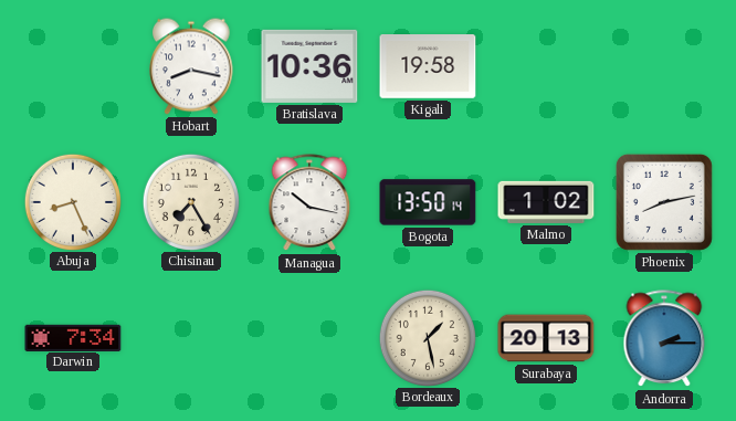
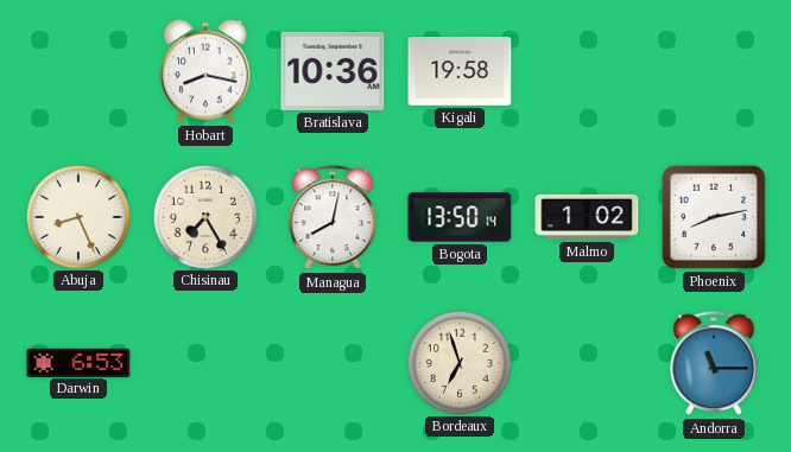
Managua: 10:17 -> 8:02 (333, 218)
Darwin: 7:34 -> 6:53 (78, 362)
Bordeaux: 1:28 -> 6:57 (458, 362)
Surabaya: 20:13 -> none (546, 338)
Andorra: 2:15 -> 11:15 (714, 364)
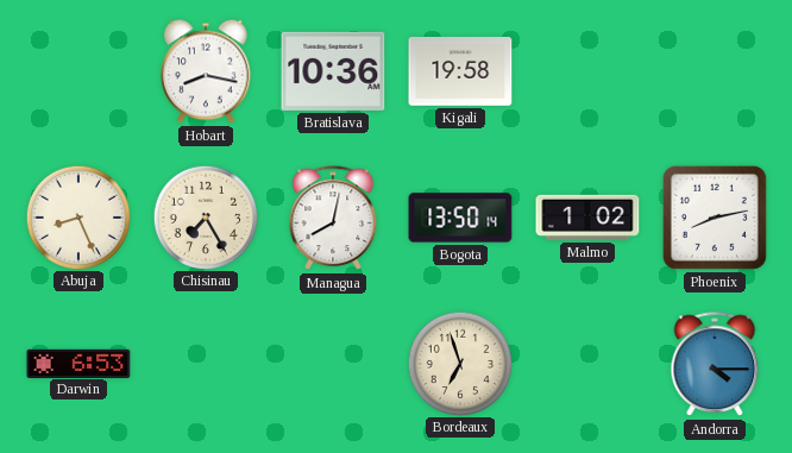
Andorra: 11:15 -> 4:15 (715, 365)
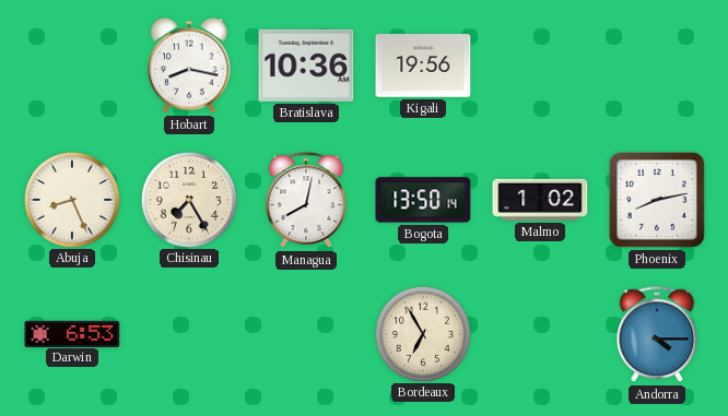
Kigali: 19:58 -> 19:56 (423, 67)
Bordeaux: 6:57 -> 6:55 (422, 333)
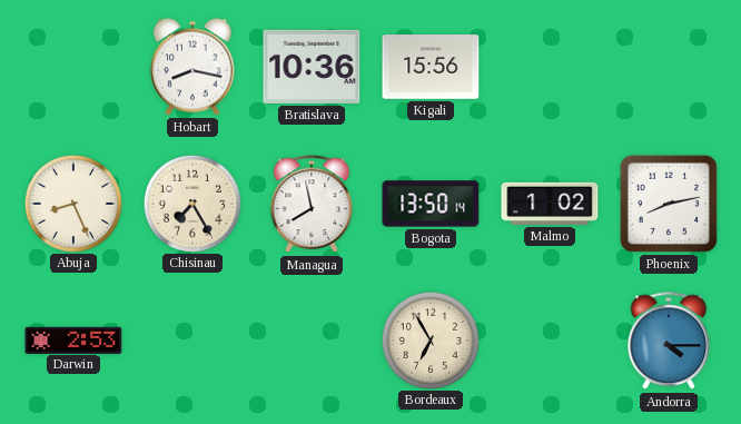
Kigali: 19:56 -> 15:56 (431, 68)
Managua: 8:02 -> 7:58 (312, 205)
Darwin: 6:53 -> 2:53 (73, 339)
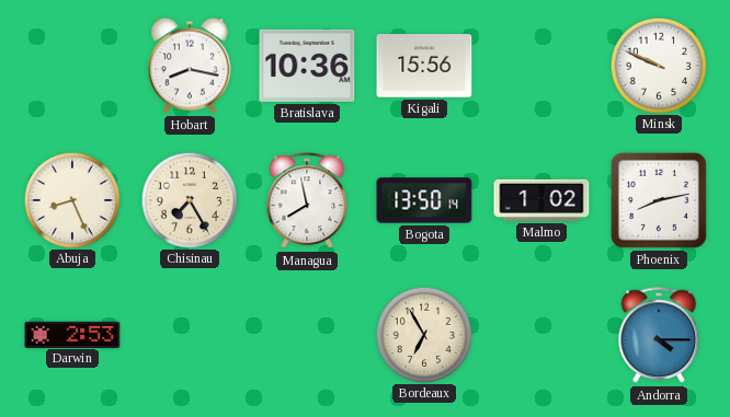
Minsk: none -> 9:49 (658, 65)
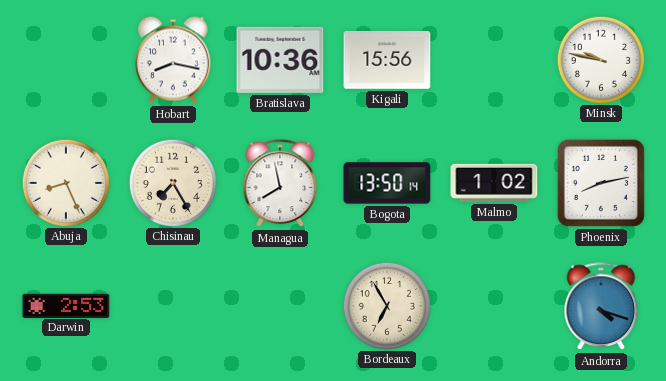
Minsk: 9:49 -> 9:47 (600, 59)
Andorra: 4:15 -> 4:18 (601, 307)
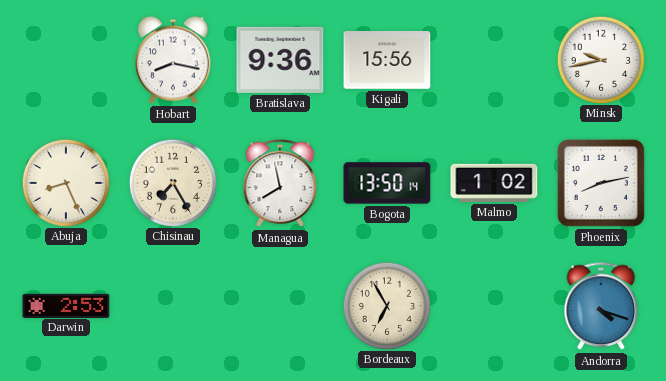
Bratislava: 10:36 -> 9:36 (280, 60)
Minsk: 9:47 -> 9:43 (600, 59)
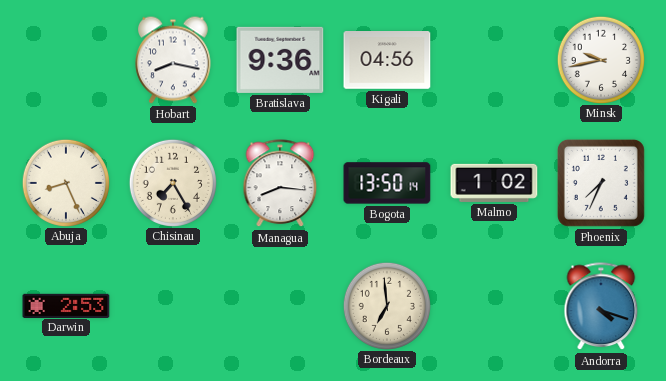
Kigali: 15:56 -> 04:56 (387, 61)
Managua: 7:58 -> 8:16 (280, 184)
Phoenix: 8:13 -> 7:34 (601, 183)
Bordeaux: 6:55 -> 6:59 (386, 305)
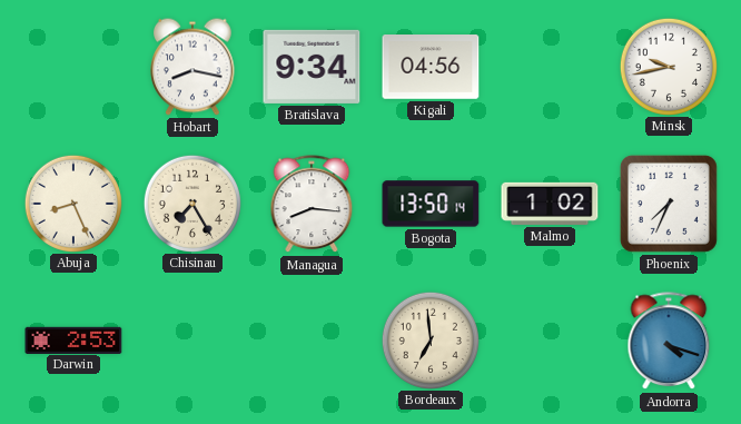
Bratislava: 9:36 -> 9:34 (312, 67)
